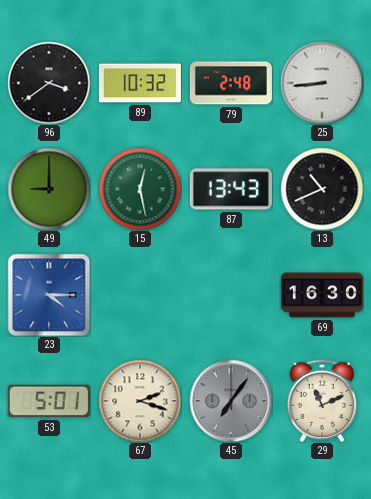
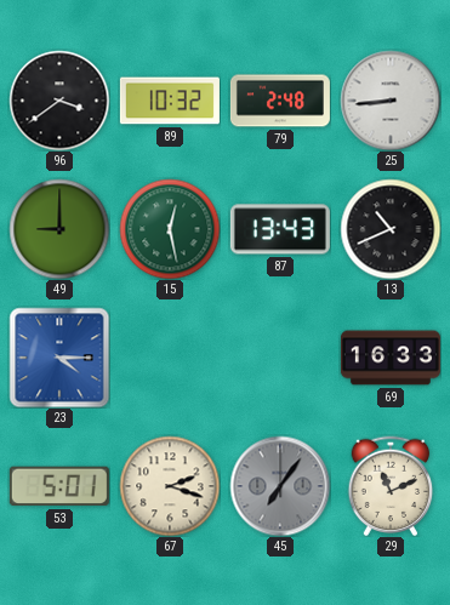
69: 16:30 -> 16:33 (391, 358)
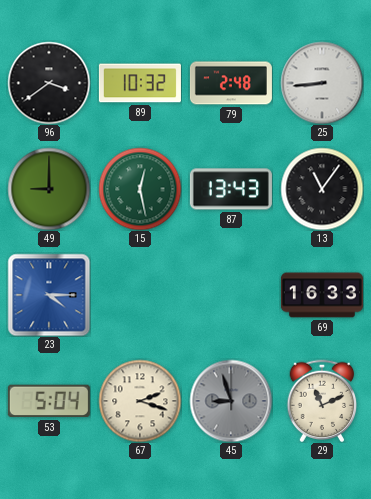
13: 10:41 -> 11:06 (322, 189)
53: 5:01 -> 5:04 (49, 401)
45: 7:06 -> 8:57 (231, 401)
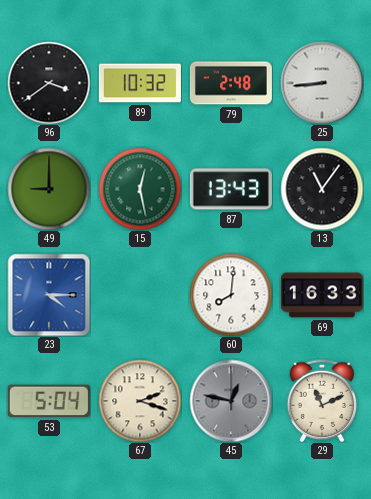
60: none -> 8:01 (231, 295)
45: 8:57 -> 12:47 (231, 401)
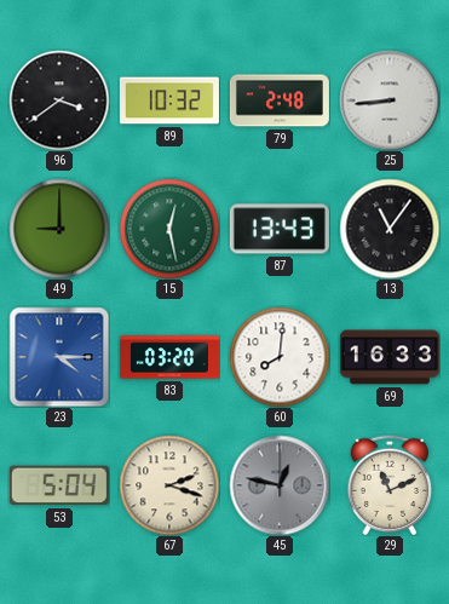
83: none -> 03:20 (169, 357)
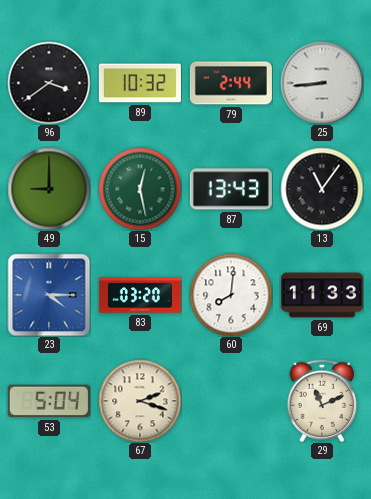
79: 2:48 -> 2:44 (231, 83)
69: 16:33 -> 11:33 (322, 295)
45: 12:47 -> none (280, 485)
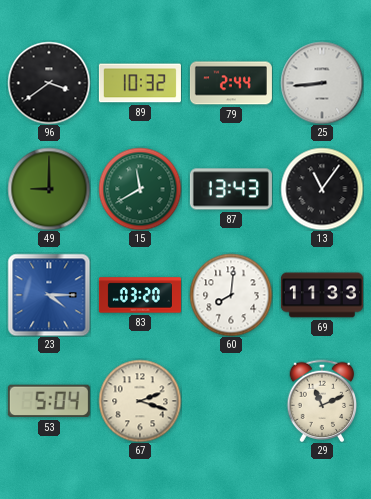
15: 12:28 -> 11:40 (140, 189)
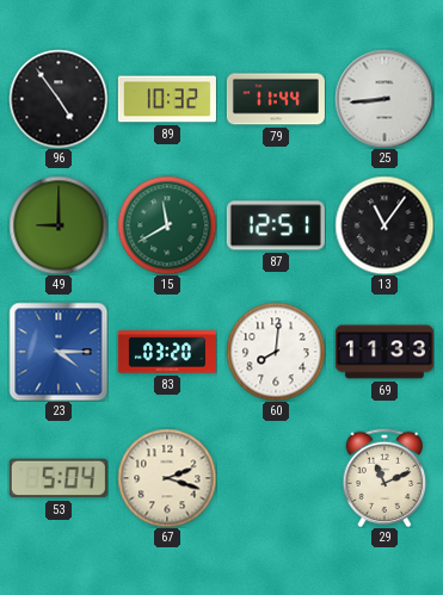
96: 3:39 -> 4:54 (59, 99)
79: 2:44 -> 11:44 (276, 99)
87: 13:43 -> 12:51 (276, 225)
